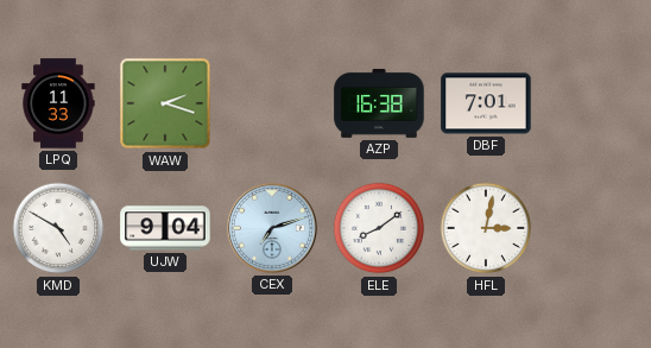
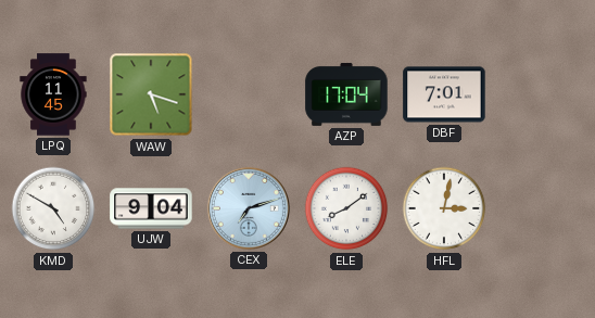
LPQ: 11:33 -> 11:45 (53, 94)
WAW: 2:18 -> 5:18 (151, 94)
AZP: 16:38 -> 17:04 (346, 94)
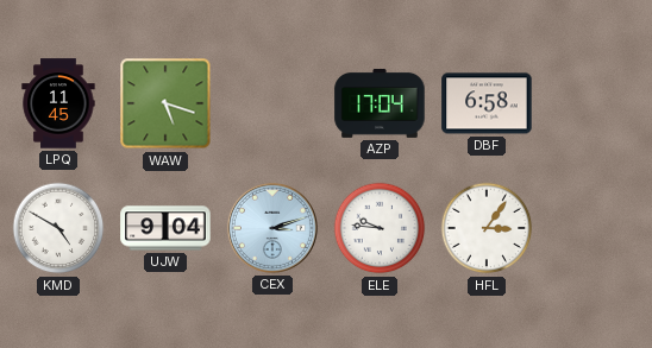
DBF: 7:01 -> 6:58 (487, 103)
CEX: 7:12 -> 3:12 (272, 228)
ELE: 8:09 -> 9:46 (380, 228)
HFL: 3:02 -> 3:06 (487, 228)
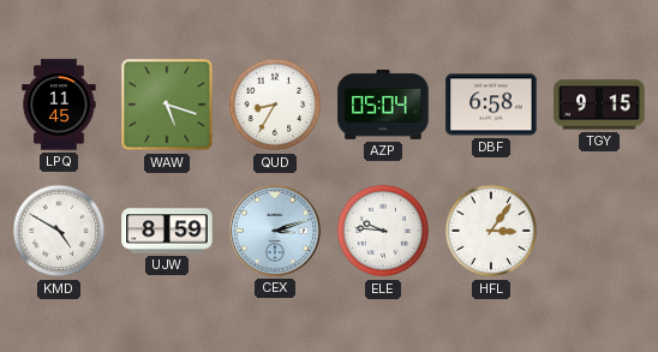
QUD: none -> 8:35 (275, 105)
AZP: 17:04 -> 05:04 (383, 105)
TGY: none -> 9:15 (599, 105)
UJW: 9:04 -> 8:59 (167, 231)
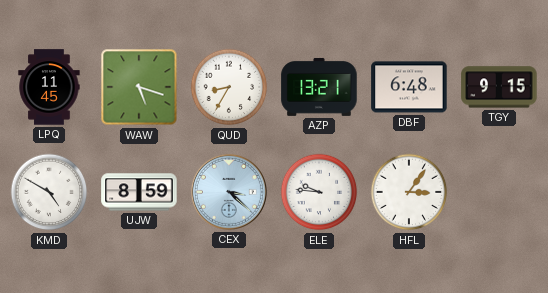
AZP: 05:04 -> 13:21 (319, 87)
DBF: 6:58 -> 6:48 (409, 87)
CEX: 3:12 -> 3:22 (229, 192)
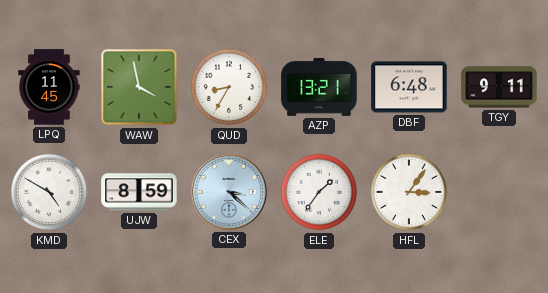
WAW: 5:18 -> 3:58 (139, 87)
TGY: 9:15 -> 9:11 (499, 87)
ELE: 9:46 -> 1:36 (319, 192)
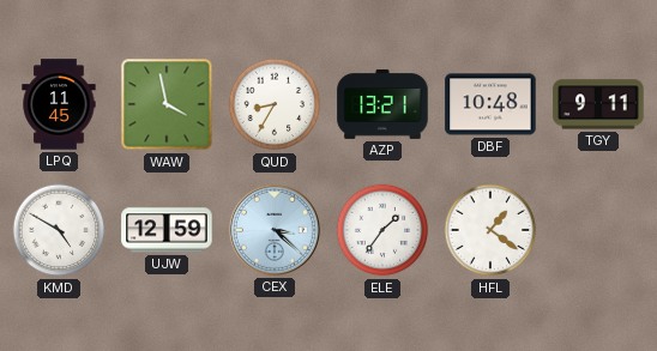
DBF: 6:48 -> 10:48 (490, 104)
UJW: 8:59 -> 12:59 (167, 230)
HFL: 3:06 -> 1:21 (490, 230)
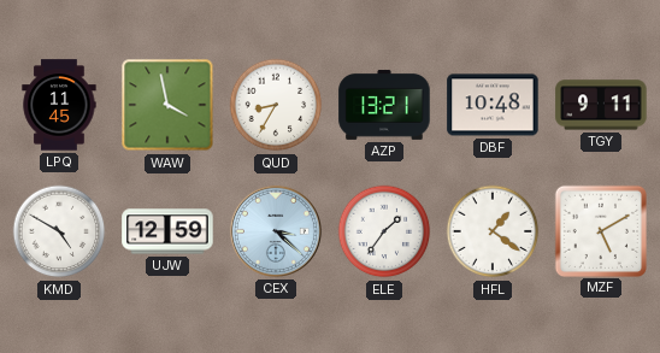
MZF: none -> 5:10 (600, 230)
